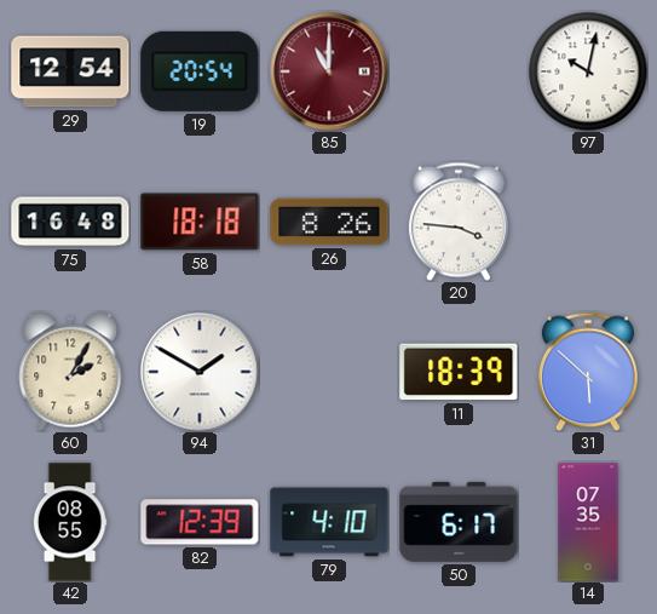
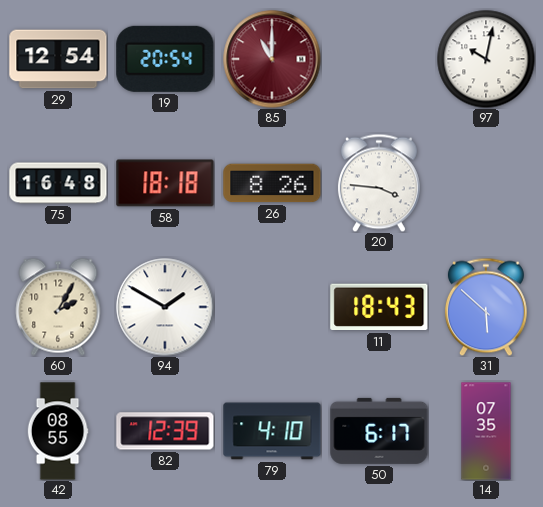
11: 18:39 -> 18:43 (379, 307)
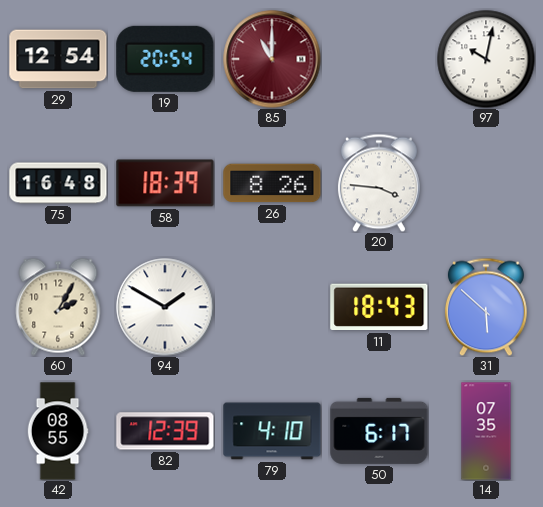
58: 18:18 -> 18:39 (165, 183)
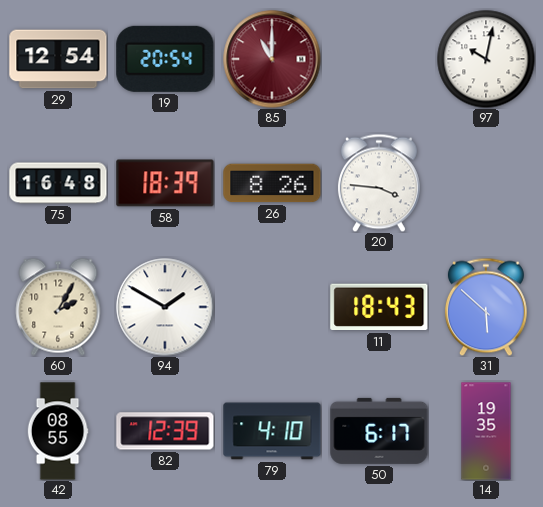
14: 07:35 -> 19:35 (486, 431)
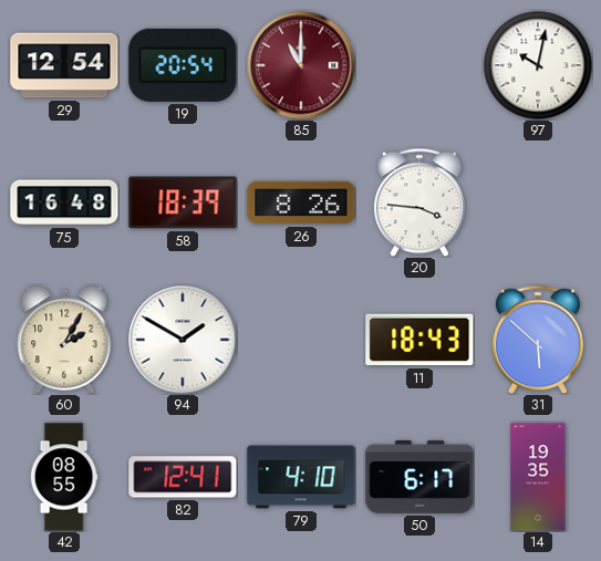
82: 12:39 -> 12:41 (183, 477)
